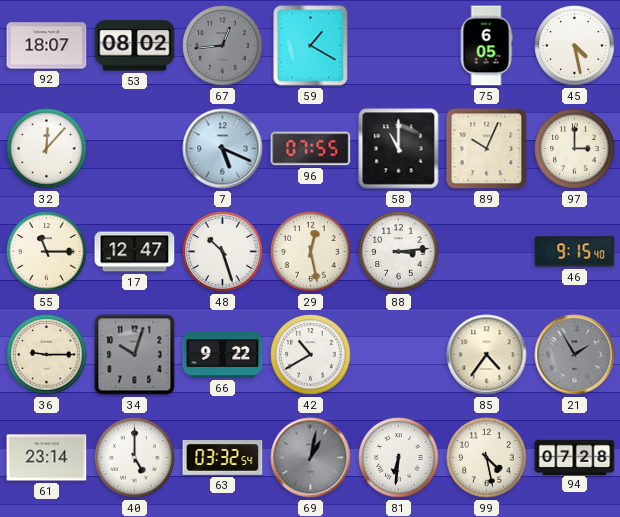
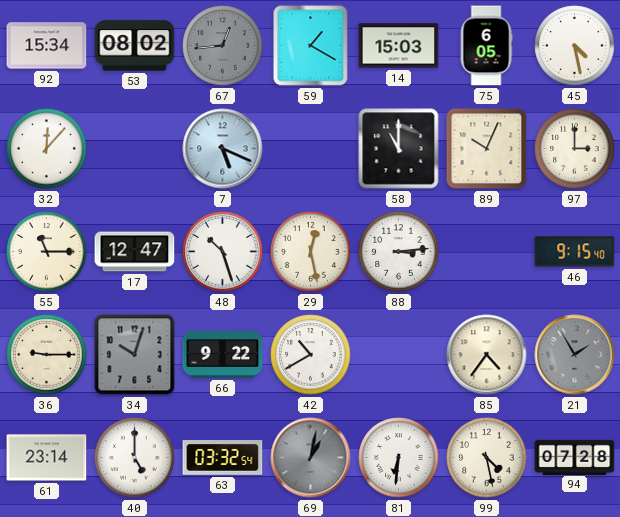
92: 18:07 -> 15:34 (47, 46)
14: none -> 15:03 (399, 46)
96: 07:55 -> none (311, 149)
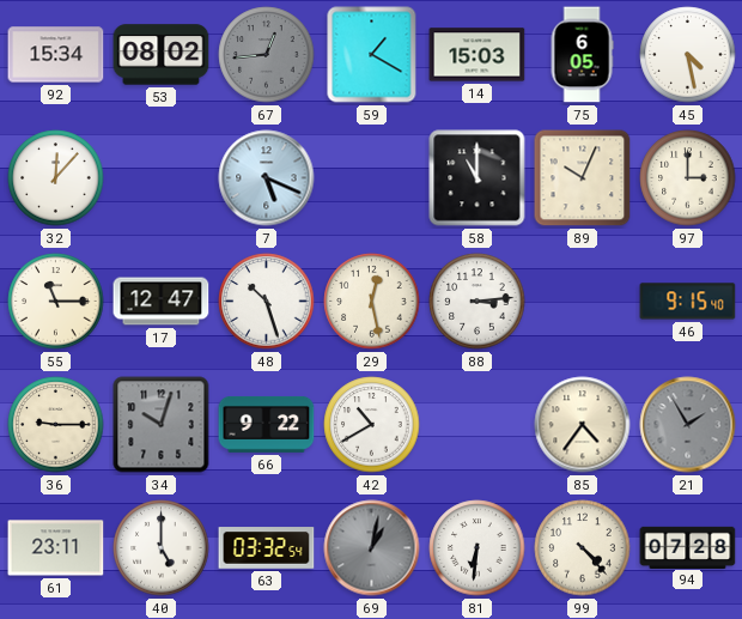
61: 23:14 -> 23:11 (56, 548)
99: 4:28 -> 4:23 (583, 548)
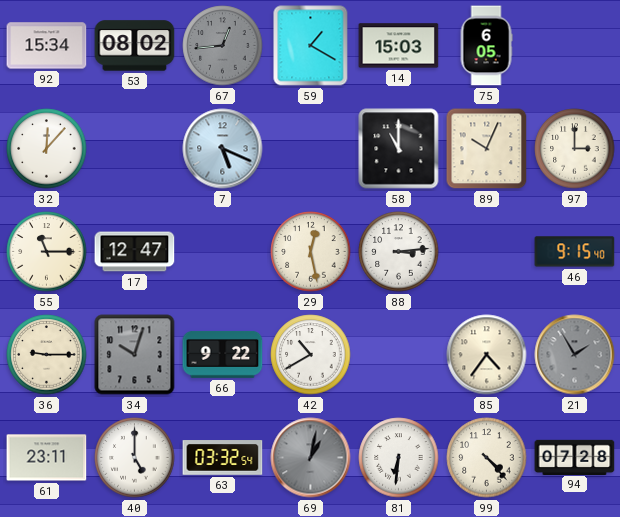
45: 4:28 -> none (688, 55)
48: 10:27 -> none (267, 302)
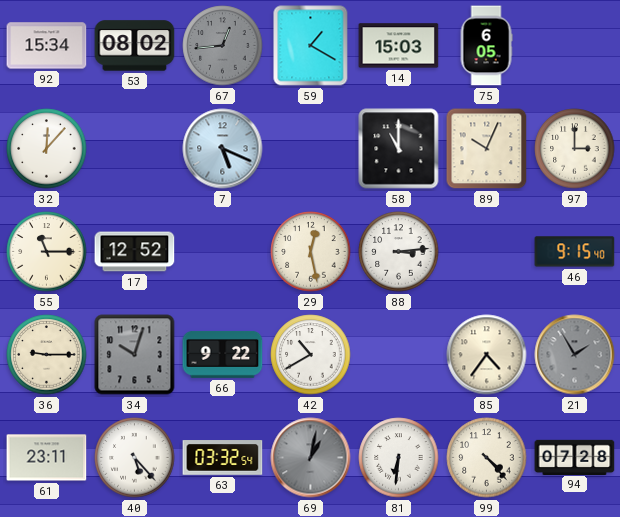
17: 12:47 -> 12:52 (135, 252)
40: 5:00 -> 5:23 (135, 458)
